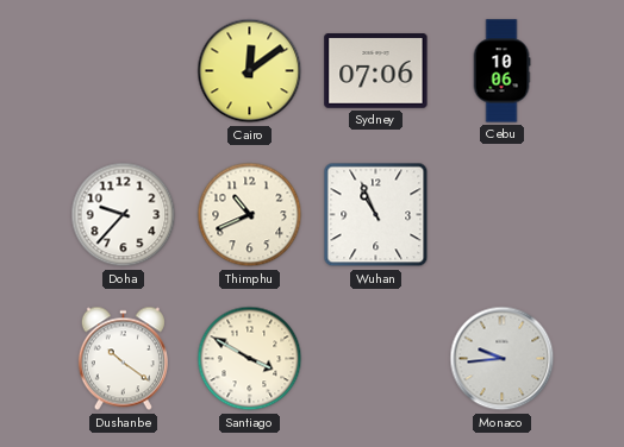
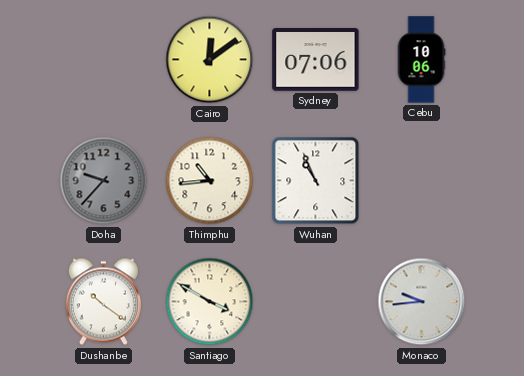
Doha dial: white -> grey (104, 181)
Thimphu: 10:41 -> 10:44 (210, 181)
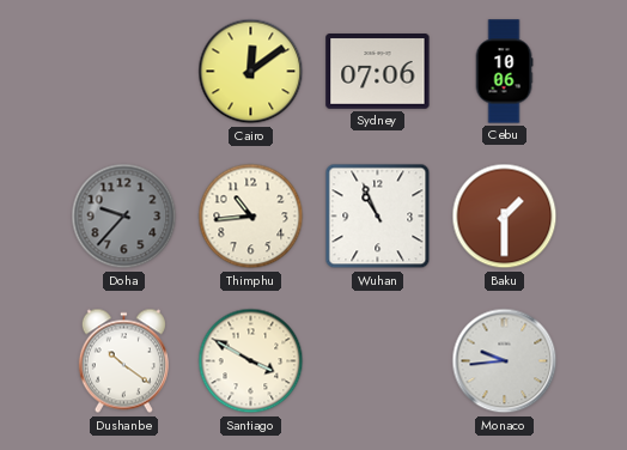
Baku: none -> 1:30 (505, 217)
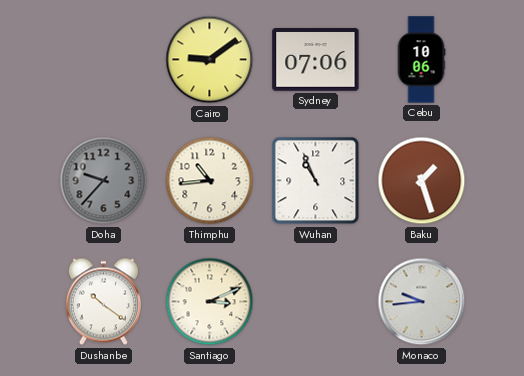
Cairo: 12:09 -> 9:09 (210, 60)
Baku: 1:30 -> 1:27 (422, 181)
Santiago: 3:50 -> 3:11 (210, 302)
